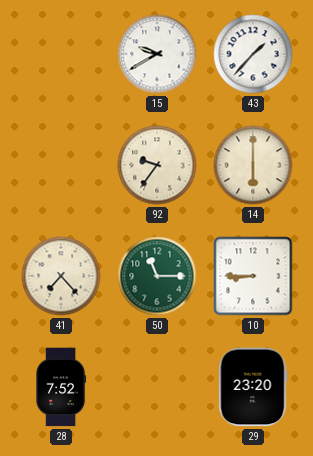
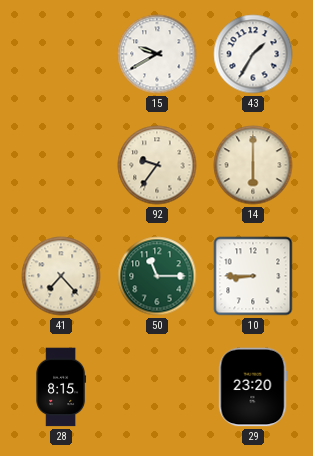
43: 1:37 -> 1:35 (253, 54)
28: 7:52 -> 8:15 (62, 387)
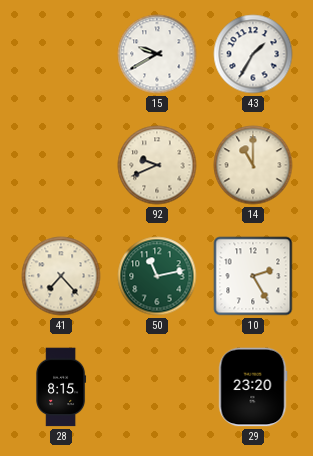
92: 9:36 -> 9:41 (157, 165)
14: 6:00 -> 11:00 (253, 165)
50: 11:15 -> 11:13 (157, 276)
10: 8:45 -> 2:25 (253, 276)
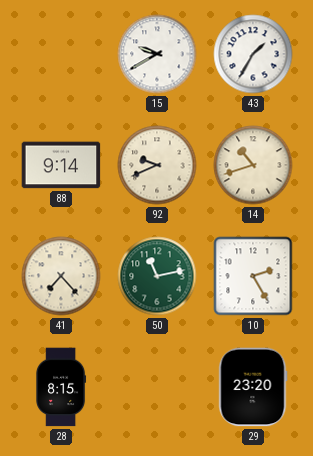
88: none -> 9:14 (61, 165)
14: 11:00 -> 10:42 (253, 165)
